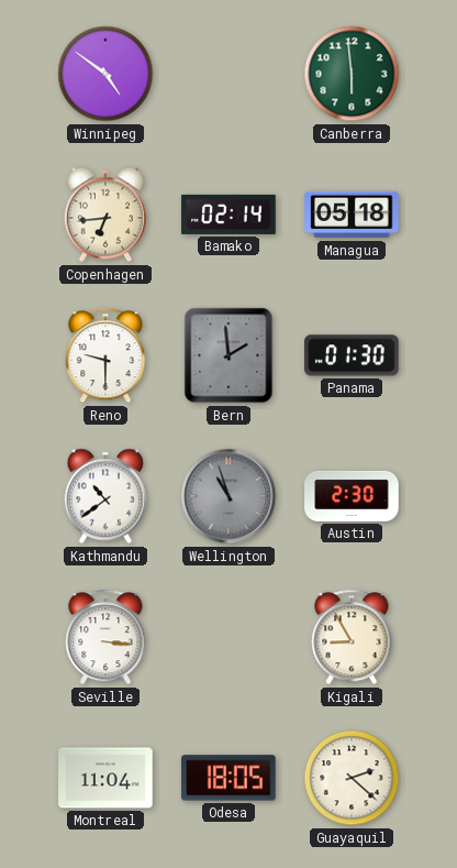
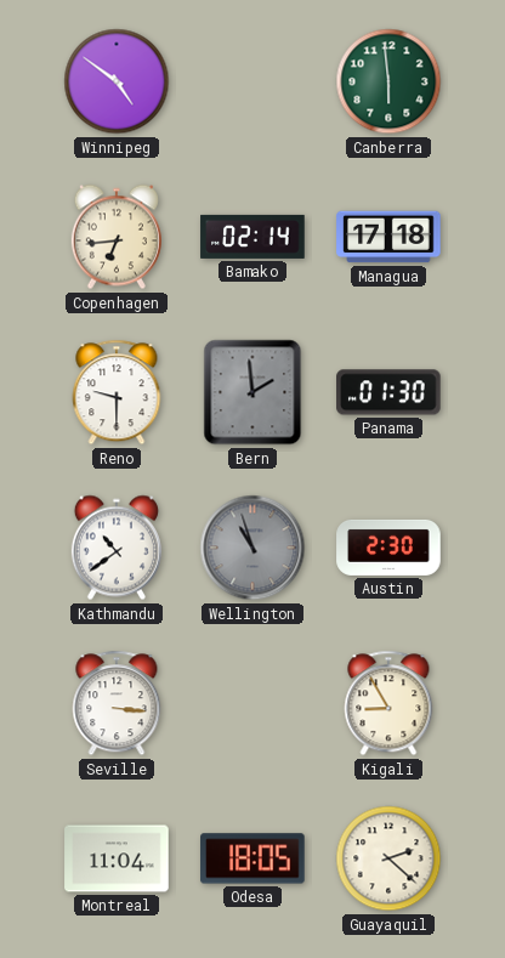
Managua: 05:18 -> 17:18 (388, 237)
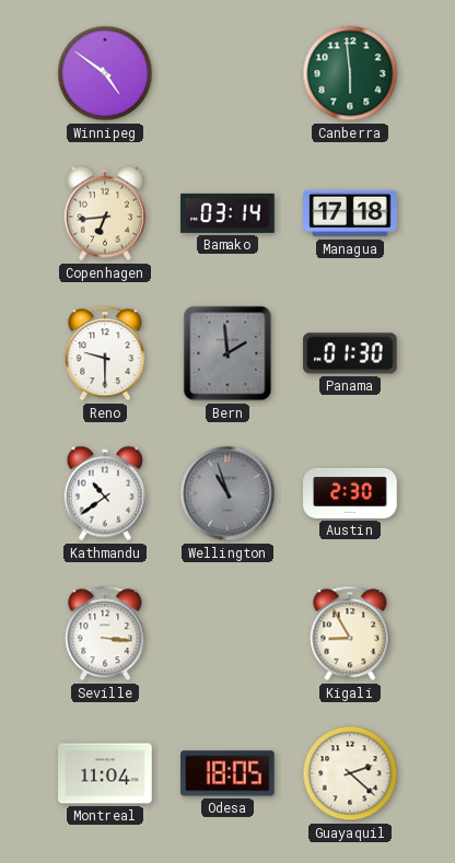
Bamako: 02:14 -> 03:14 (227, 213)
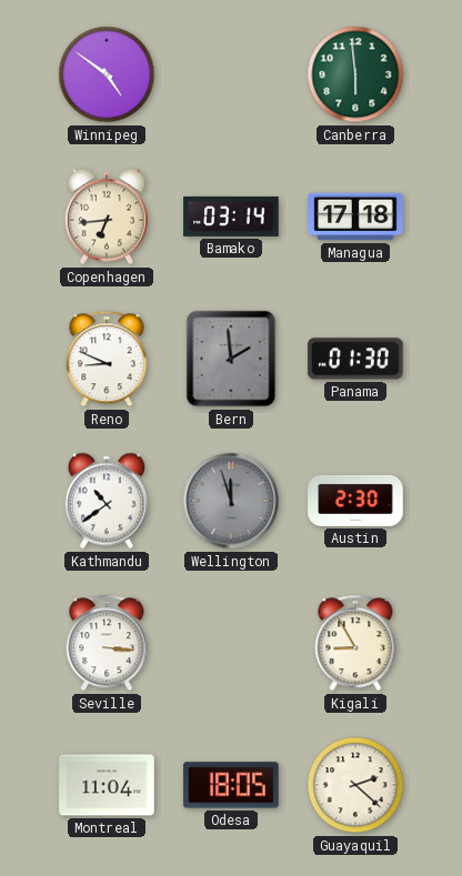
Reno: 9:30 -> 8:49 (107, 359)
Wellington: 10:57 -> 11:57 (231, 501)
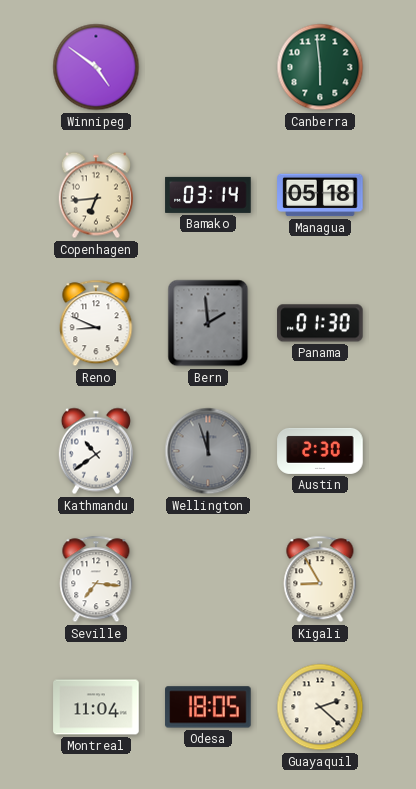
Managua: 17:18 -> 05:18 (320, 195)
Seville: 3:16 -> 7:16 (96, 579)
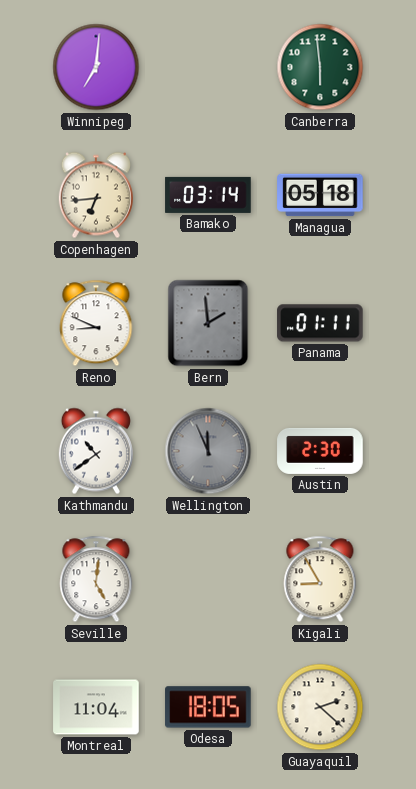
Winnipeg: 4:51 -> 7:01 (96, 67)
Panama: 01:30 -> 01:11 (320, 323)
Wellington: 11:57 -> 11:56 (208, 451)
Seville: 7:16 -> 5:01 (96, 579)
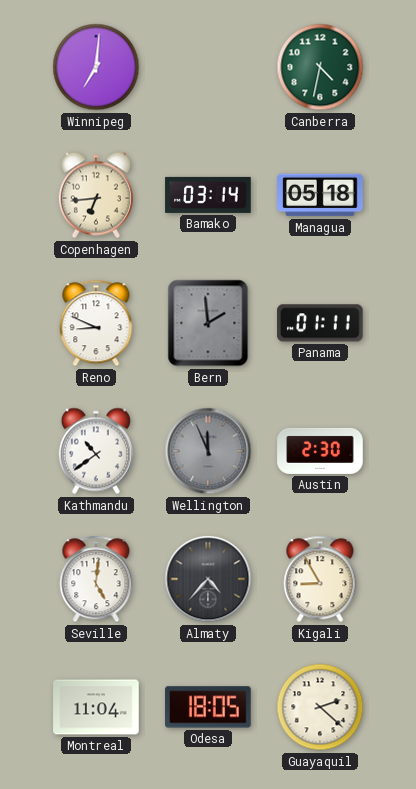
Canberra: 5:59 -> 4:32 (320, 67)
Almaty: none -> 4:37 (208, 579)
